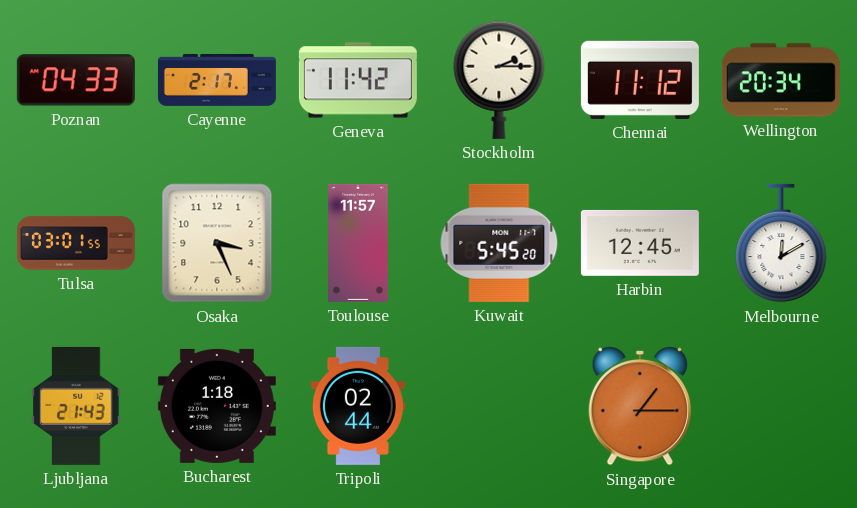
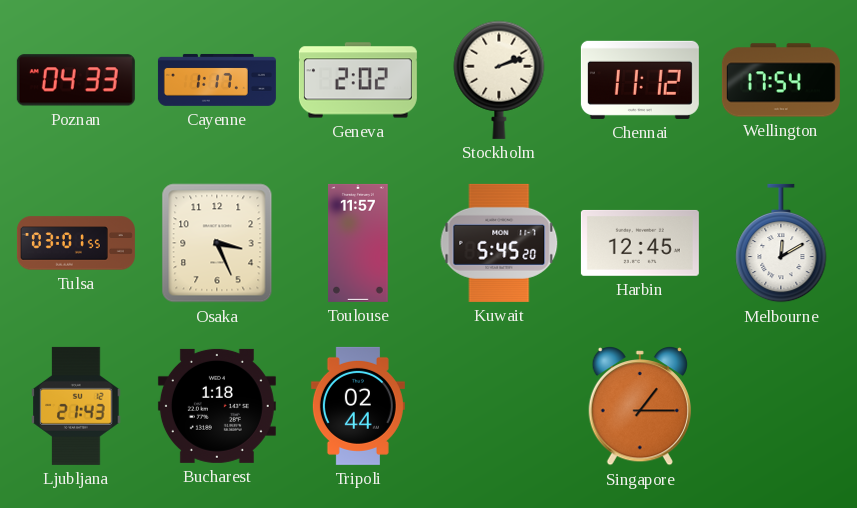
Cayenne: 2:17 -> 1:17 (217, 80)
Geneva: 11:42 -> 2:02 (358, 80)
Stockholm: 2:15 -> 2:12 (499, 80)
Wellington: 20:34 -> 17:54 (781, 80)
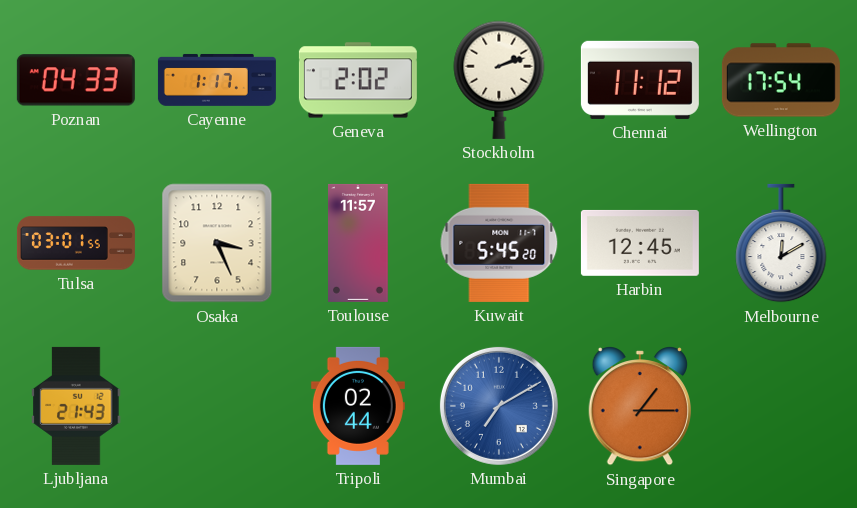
Bucharest: 1:18 -> none (217, 406)
Mumbai: none -> 7:10 (499, 406)
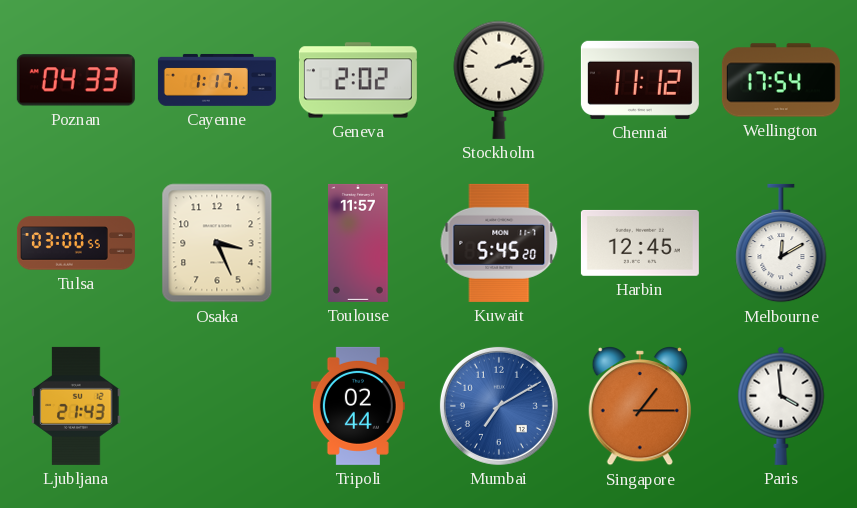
Tulsa: 03:01 -> 03:00 (76, 243)
Paris: none -> 3:59 (781, 406)
